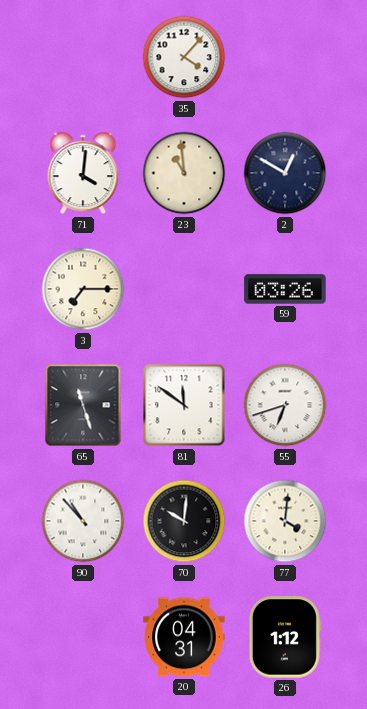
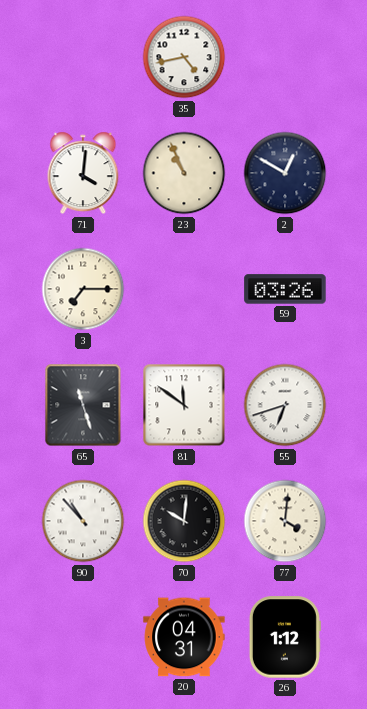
35: 4:07 -> 4:43 (184, 57)
23: 10:59 -> 10:56 (184, 173)
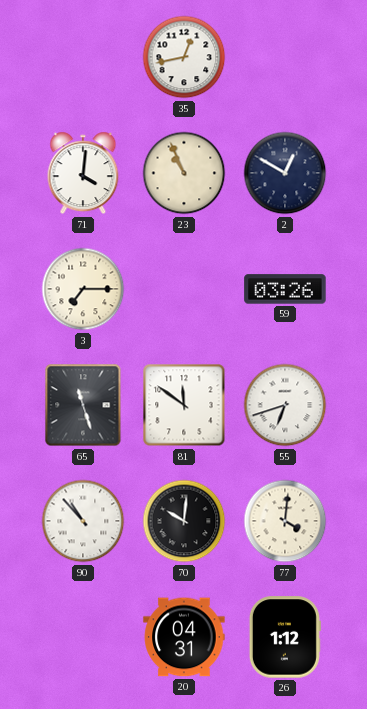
35: 4:43 -> 12:43 (184, 57)
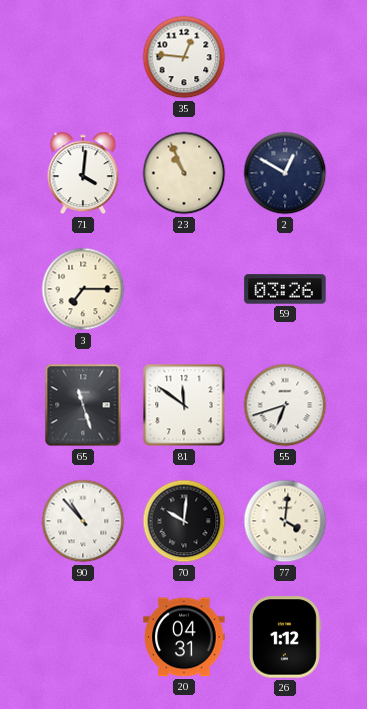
35: 12:43 -> 12:46 (184, 57)
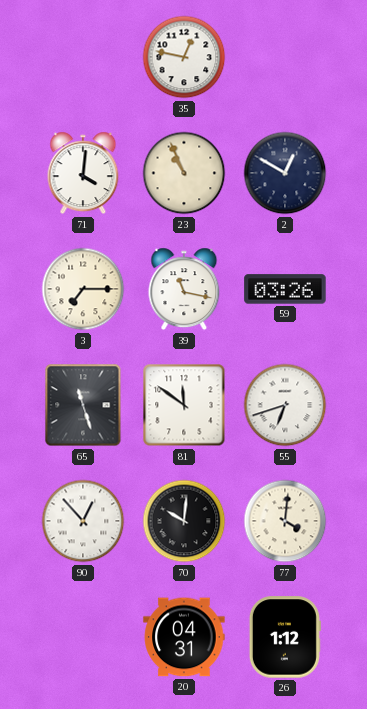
35: 12:46 -> 12:47 (184, 57)
39: none -> 11:17 (184, 289)
90: 10:53 -> 12:53 (83, 521)
